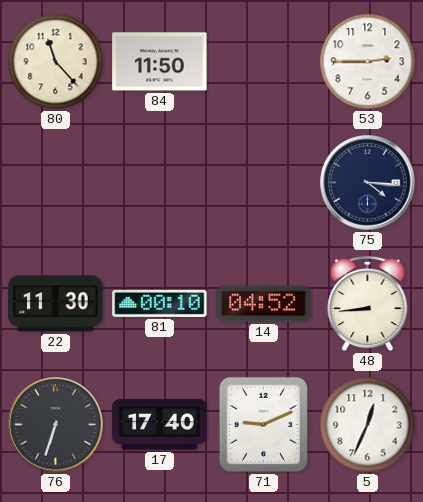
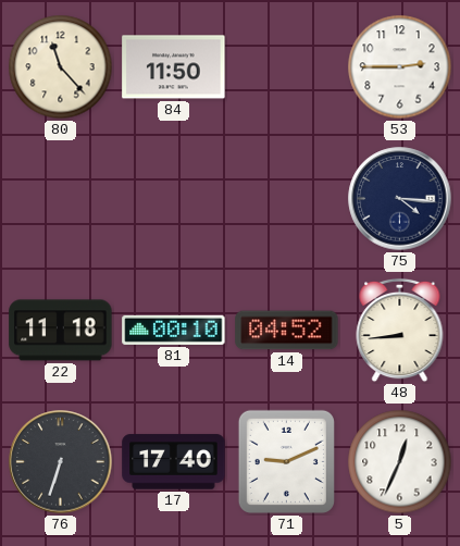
22: 11:30 -> 11:18 (61, 331)
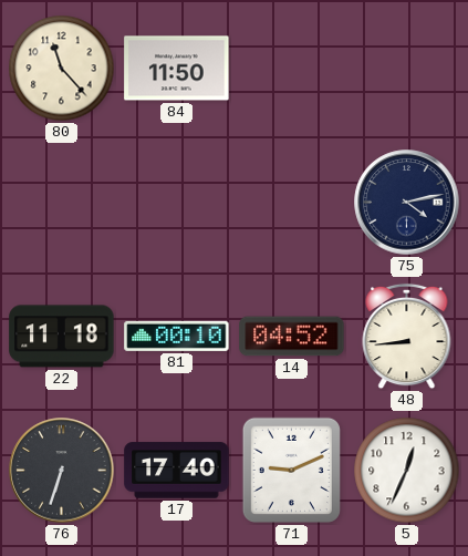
53: 2:45 -> none (400, 67)
75: 4:16 -> 4:13 (407, 203)
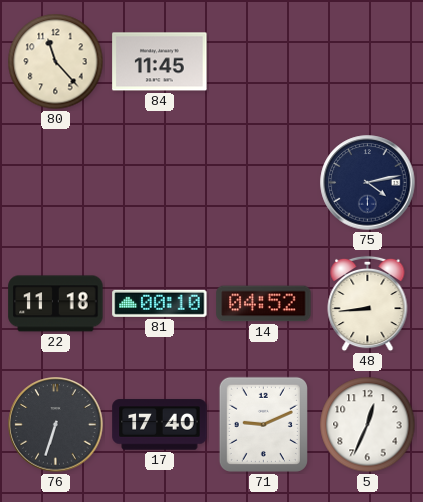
84: 11:50 -> 11:45 (160, 62)
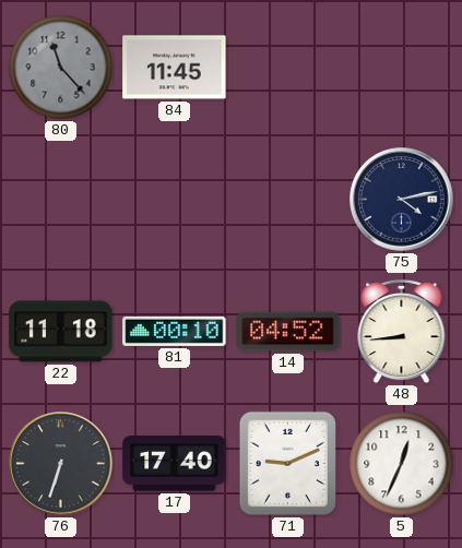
80 dial: cream -> grey (61, 68)
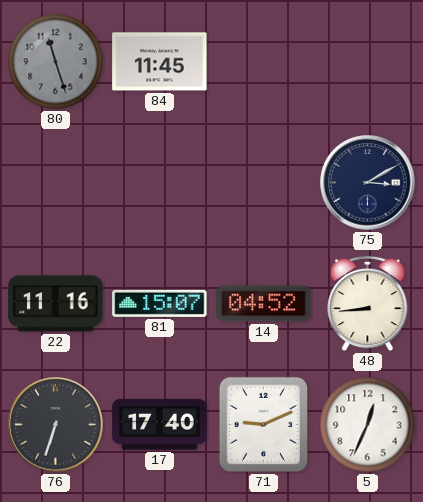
80: 11:23 -> 11:27 (56, 62)
75: 4:13 -> 3:10 (368, 183)
22: 11:18 -> 11:16 (56, 304)
81: 00:10 -> 15:07 (160, 303)
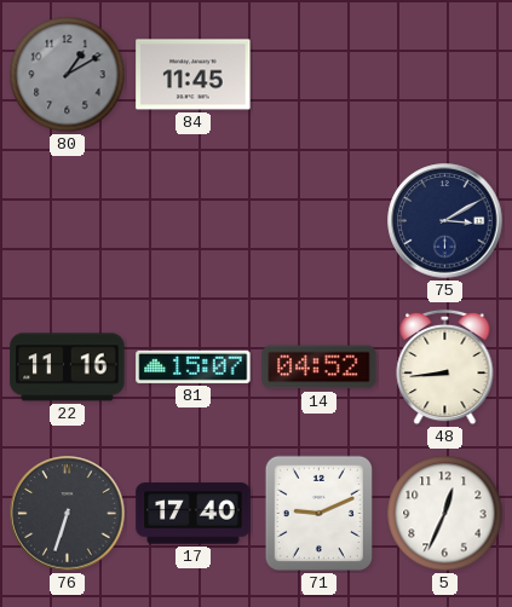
80: 11:27 -> 1:10 (68, 75)
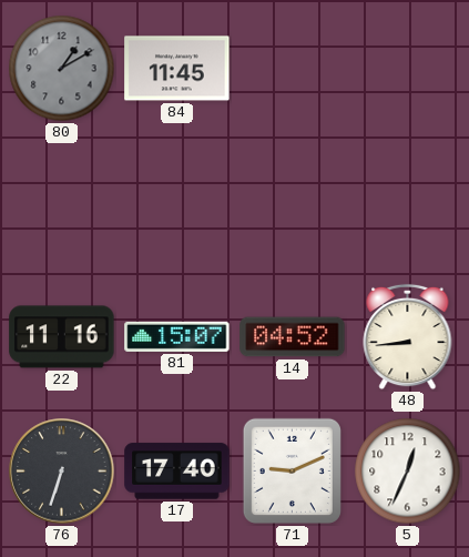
75: 3:10 -> none (445, 221)
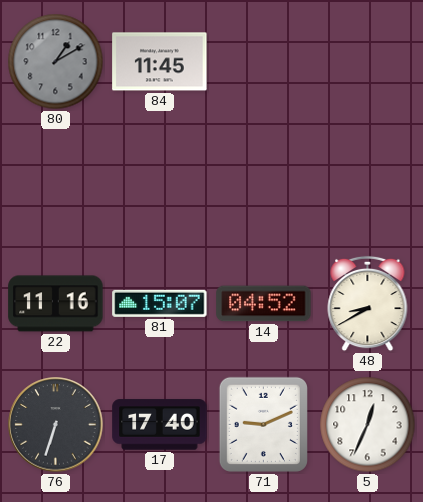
48: 8:44 -> 8:40 (368, 304)
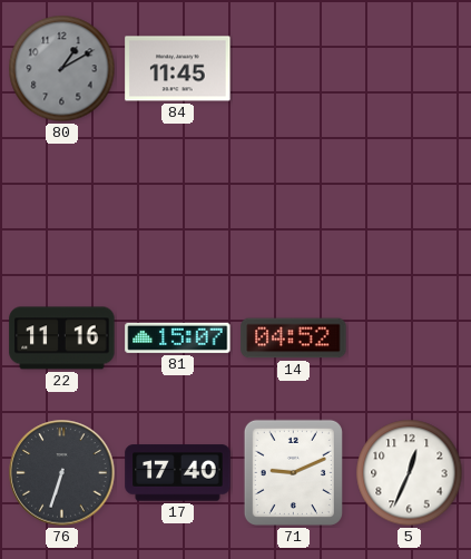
48: 8:40 -> none (368, 304)
